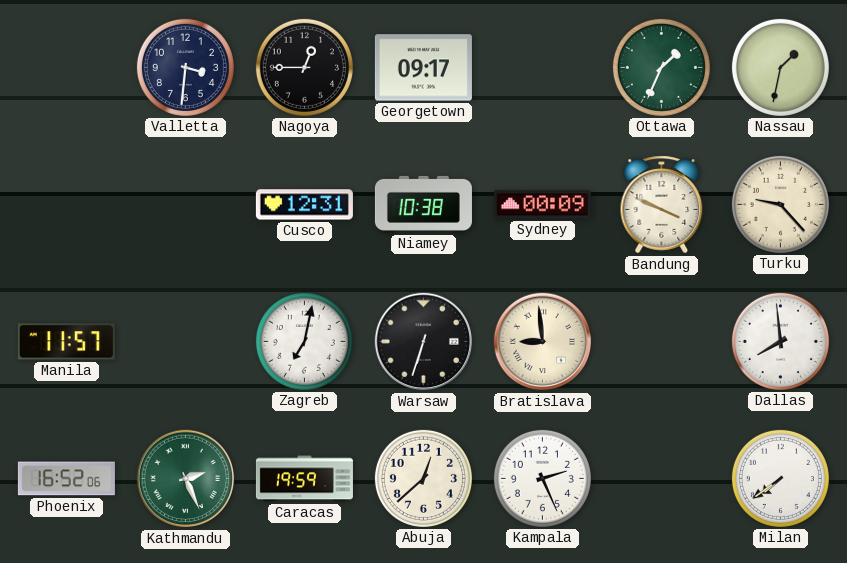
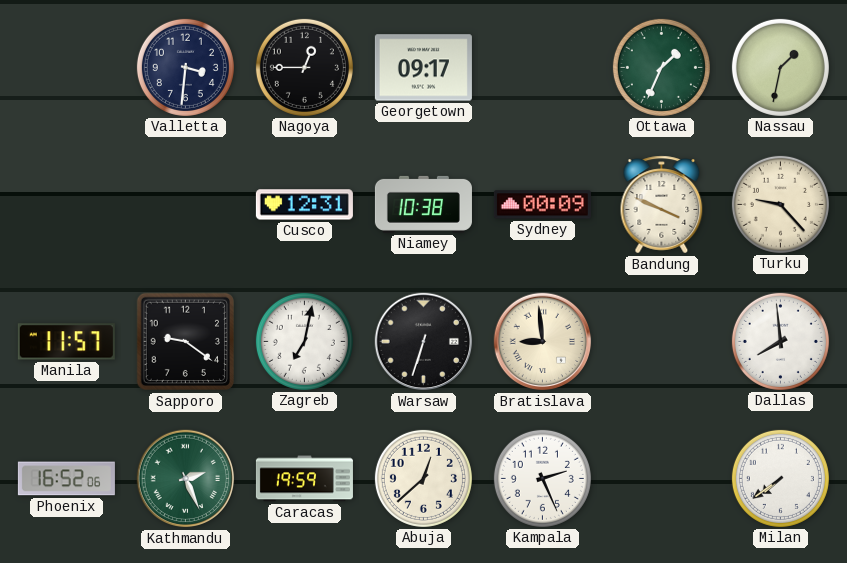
Sapporo: none -> 9:21 (186, 342)
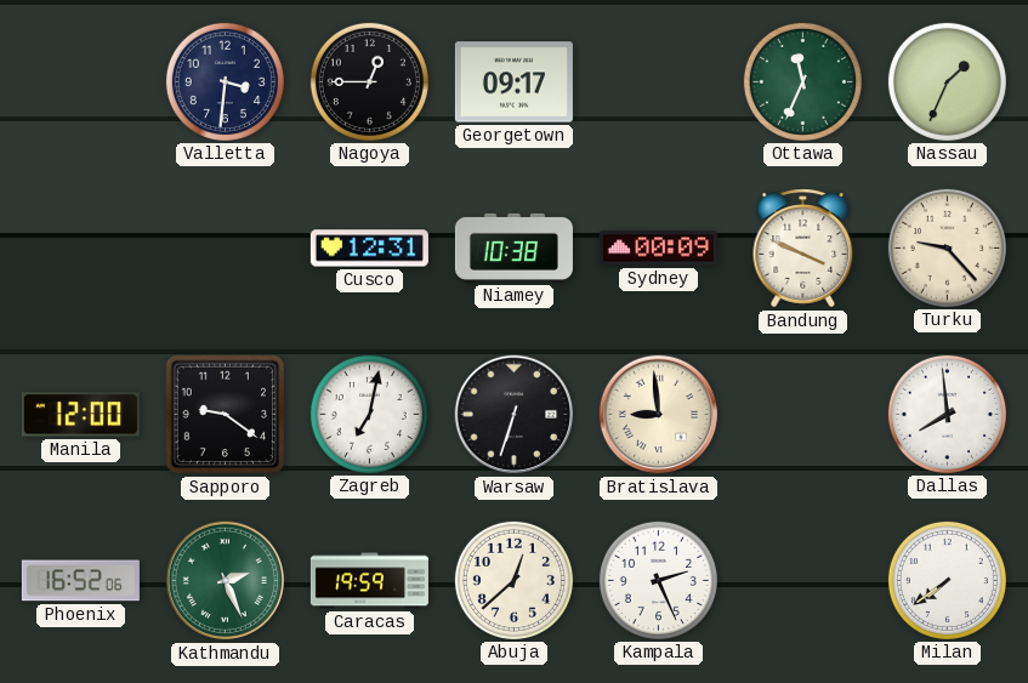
Ottawa: 1:34 -> 11:34 (802, 81)
Nassau: 1:32 -> 1:34 (947, 81)
Manila: 11:57 -> 12:00 (80, 415)
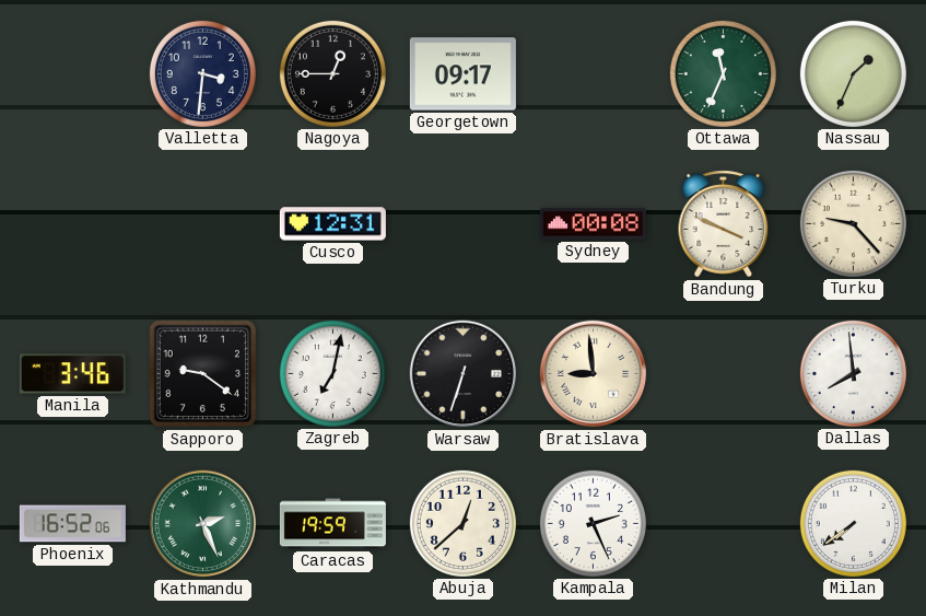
Niamey: 10:38 -> none (513, 247)
Sydney: 00:09 -> 00:08 (593, 224)
Manila: 12:00 -> 3:46 (72, 374)
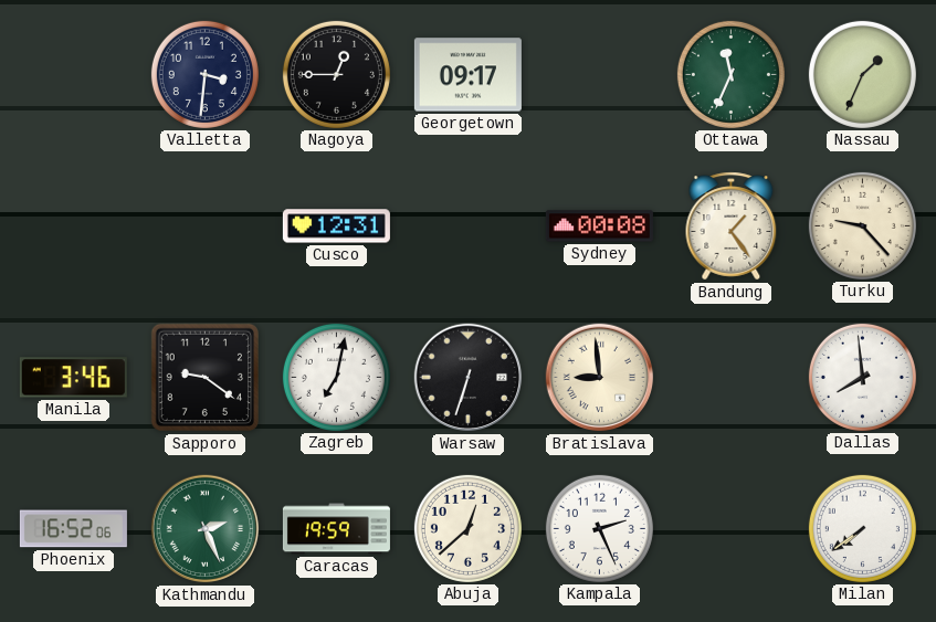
Bandung: 3:49 -> 1:24 (732, 226)
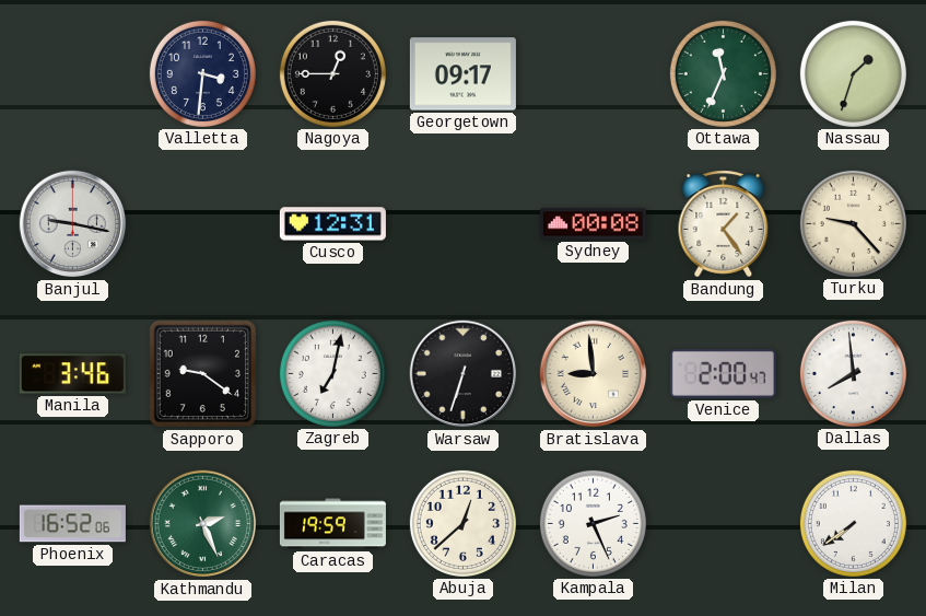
Nassau: 1:34 -> 1:33 (853, 73)
Banjul: none -> 9:17 (73, 224)
Venice: none -> 2:00 (723, 373)
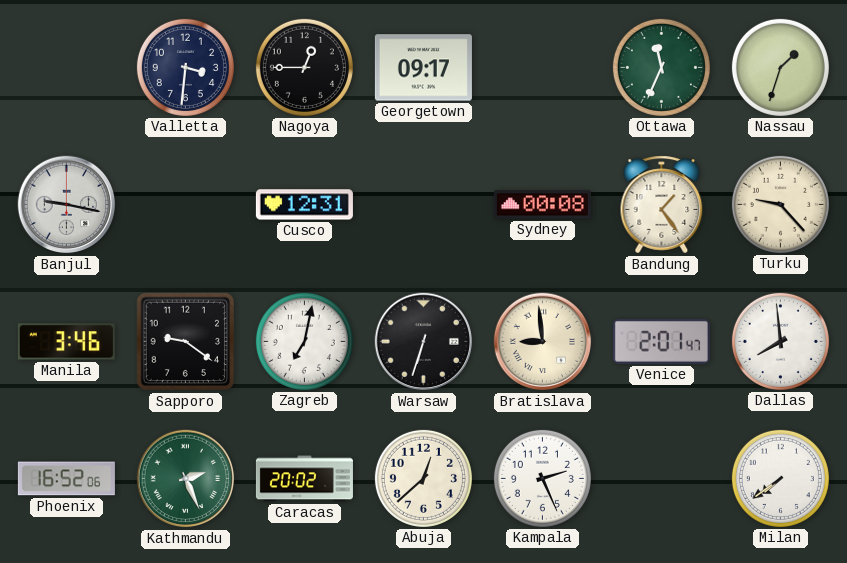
Venice: 2:00 -> 2:01 (661, 341)
Caracas: 19:59 -> 20:02 (304, 479)
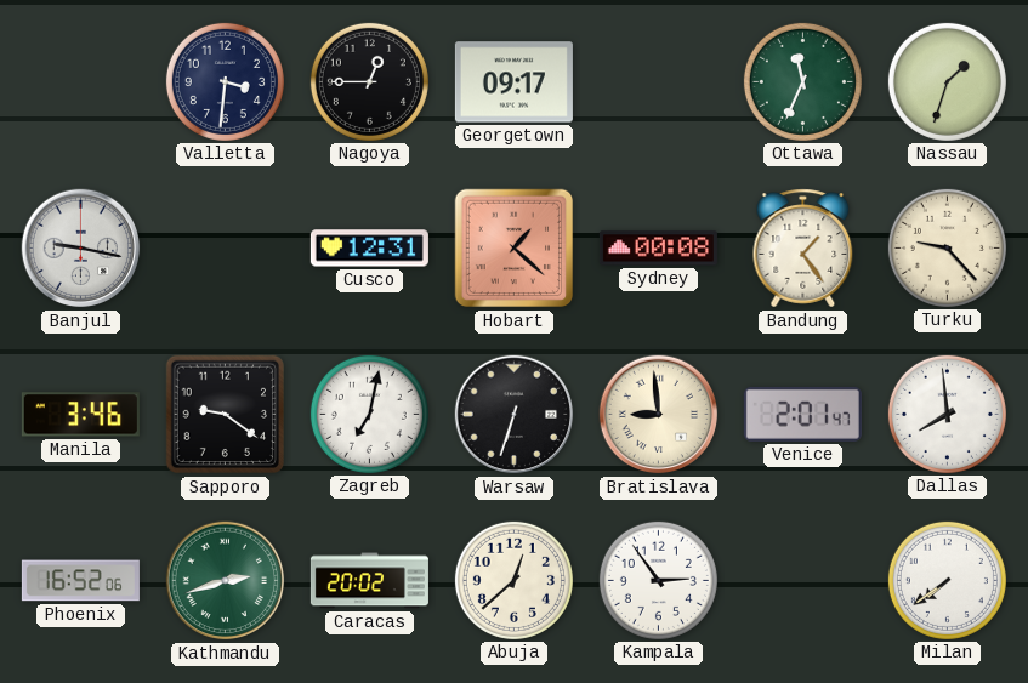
Hobart: none -> 1:22 (515, 249)
Kathmandu: 2:26 -> 2:42 (226, 581)
Kampala: 2:26 -> 2:54 (658, 580)
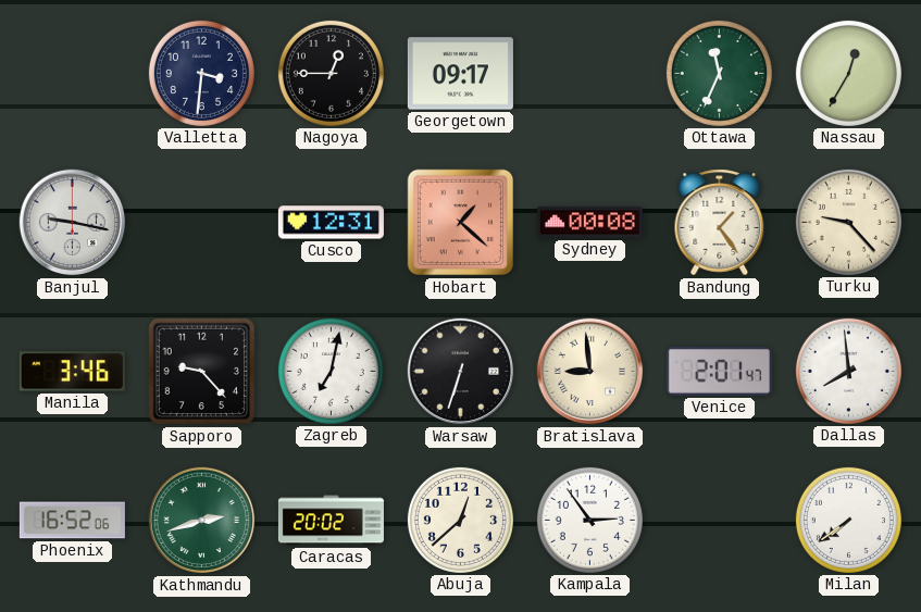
Nassau: 1:33 -> 12:35 (848, 73)
Sapporo: 9:21 -> 9:23 (202, 372)
